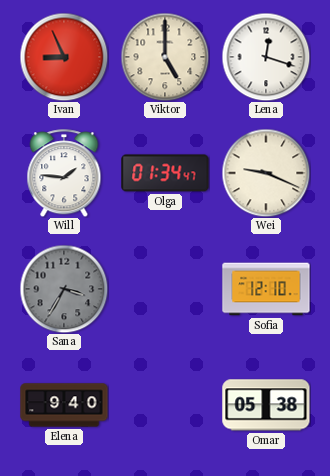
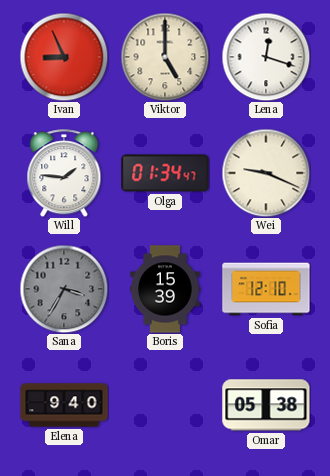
Boris: none -> 15:39 (165, 289)
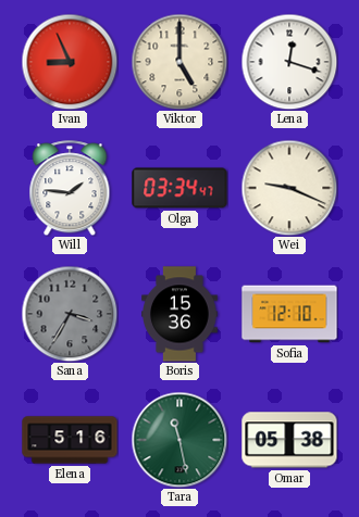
Olga: 01:34 -> 03:34 (179, 188)
Boris: 15:39 -> 15:36 (179, 314)
Elena: 9:40 -> 5:16 (70, 440)
Tara: none -> 11:28 (179, 440)
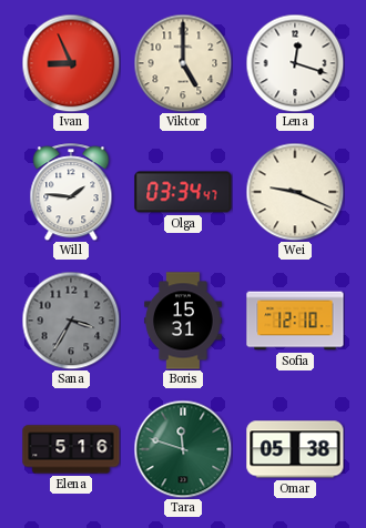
Boris: 15:36 -> 15:31 (183, 321)
Tara: 11:28 -> 11:48 (183, 449)
